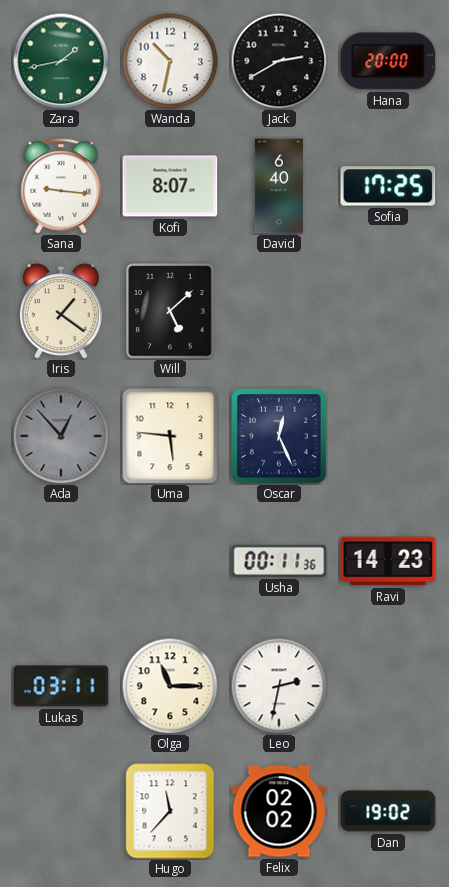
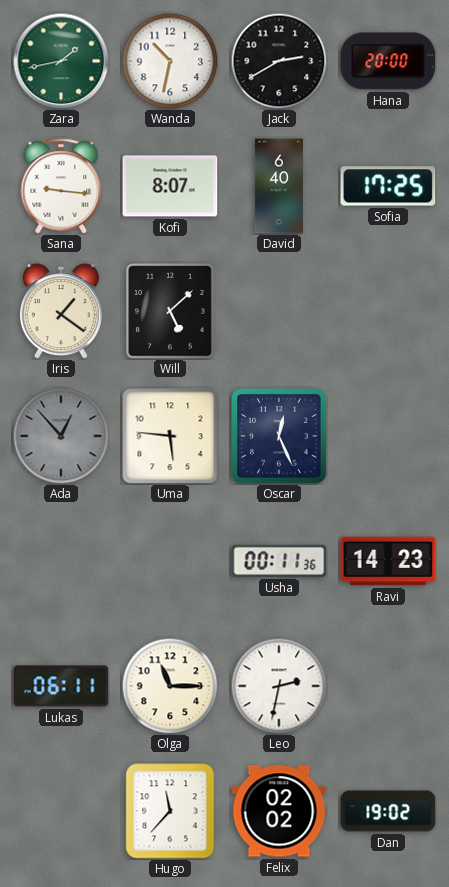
Lukas: 03:11 -> 06:11 (61, 686)
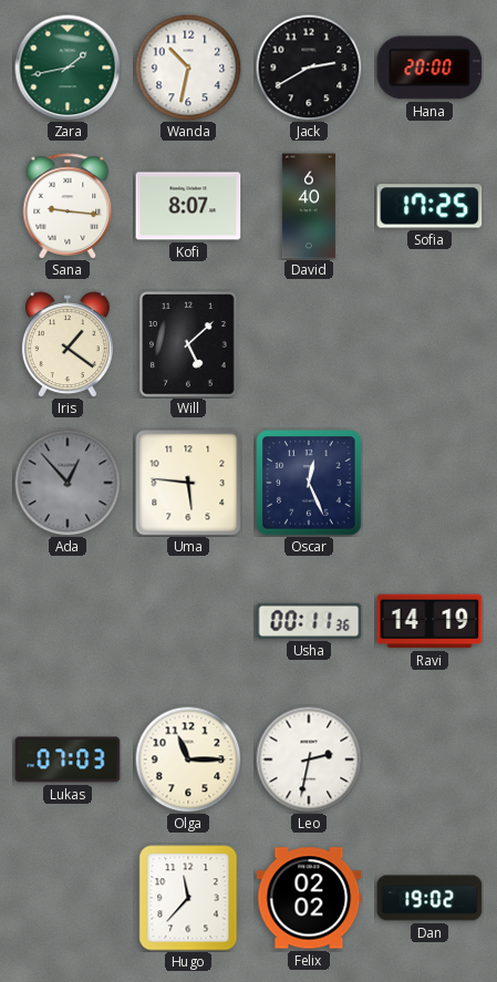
Ravi: 14:23 -> 14:19 (429, 621)
Lukas: 06:11 -> 07:03 (68, 759)
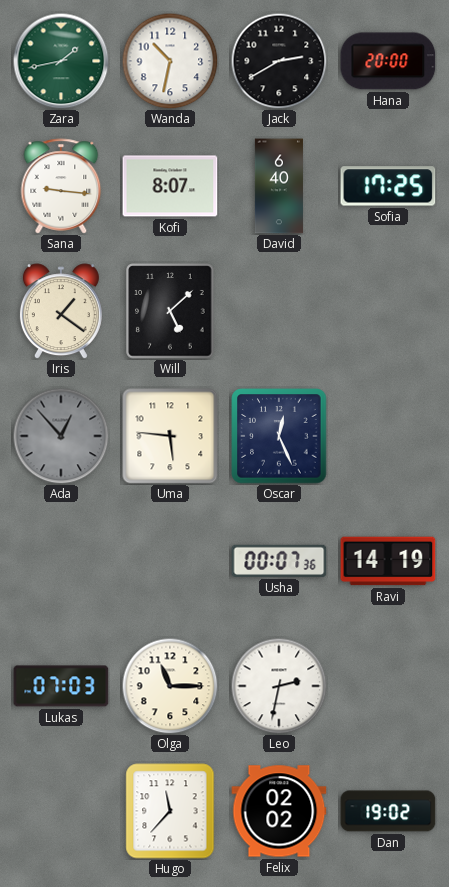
Usha: 00:11 -> 00:07 (279, 561)
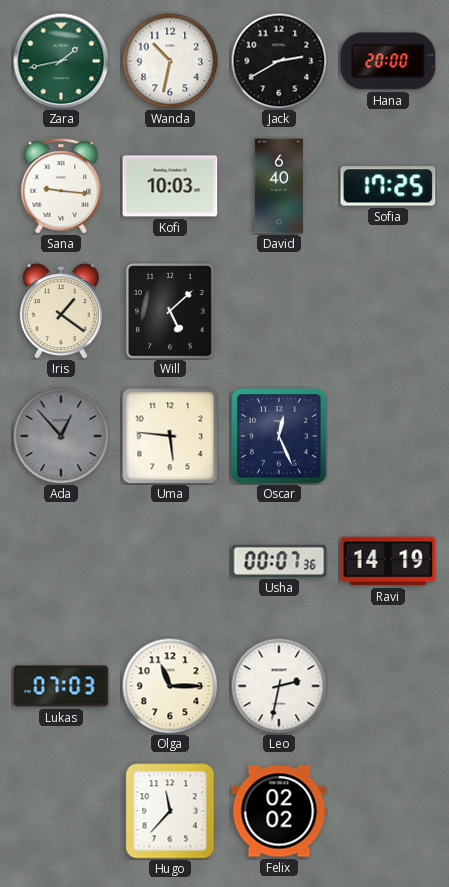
Kofi: 8:07 -> 10:03 (170, 186)
Dan: 19:02 -> none (388, 811)
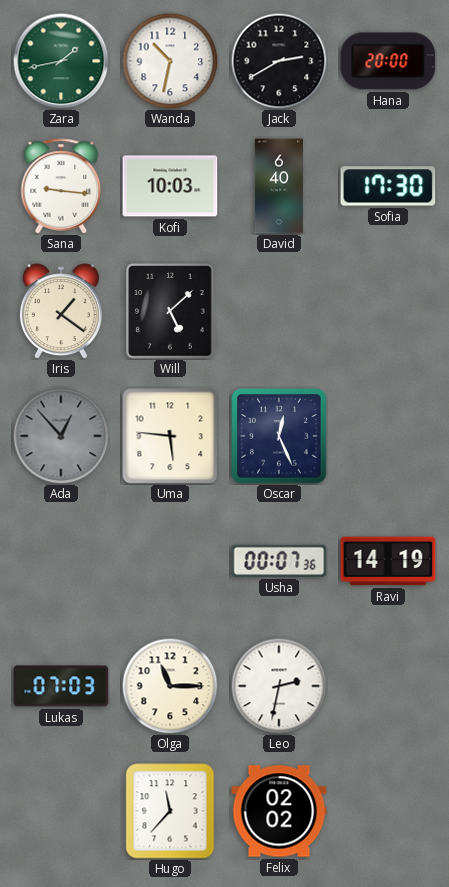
Sofia: 17:25 -> 17:30 (388, 186)
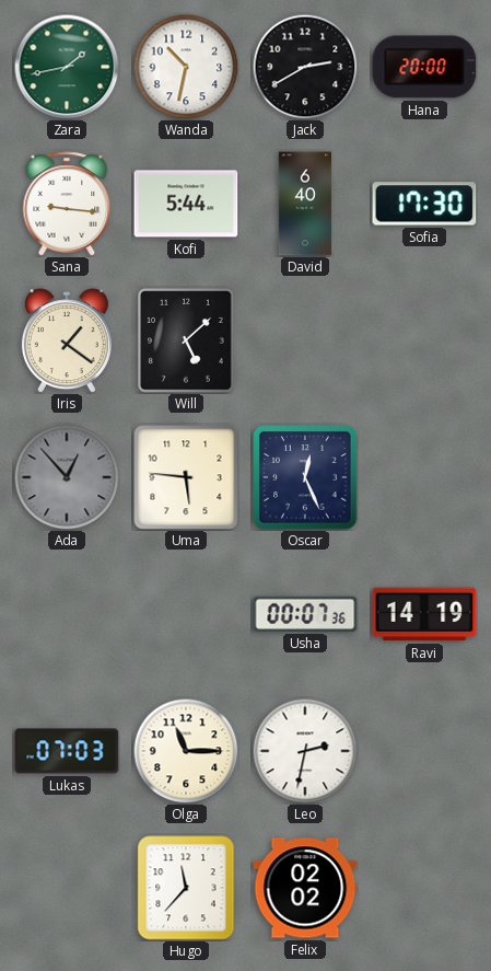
Kofi: 10:03 -> 5:44 (186, 204)
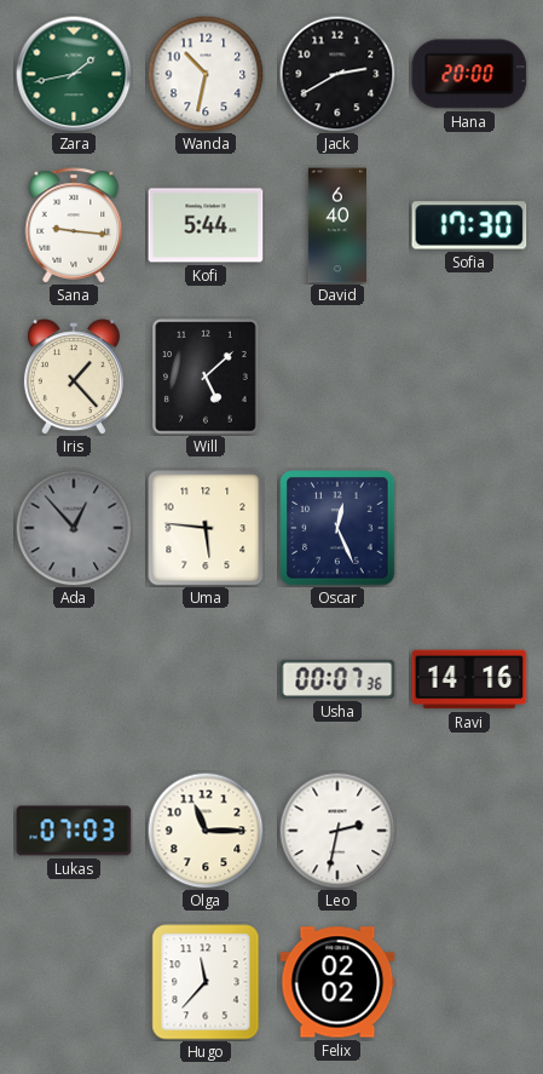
Iris: 1:21 -> 1:23 (74, 377)
Ravi: 14:19 -> 14:16 (469, 679)
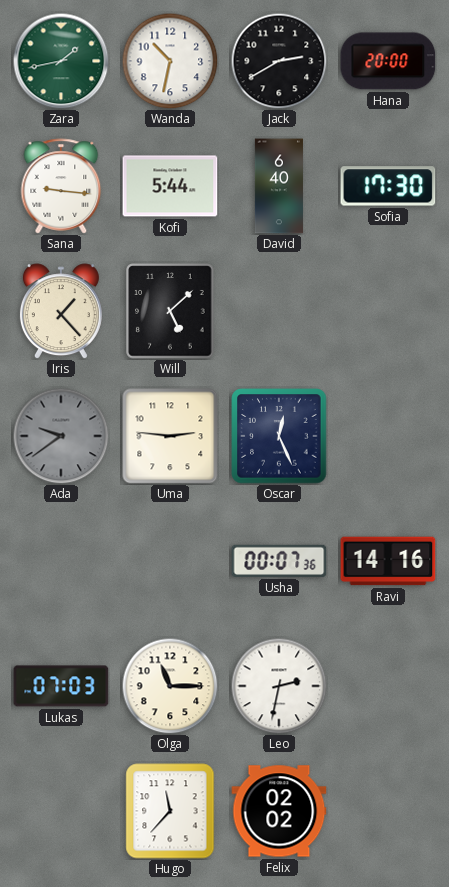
Ada: 12:53 -> 9:39 (61, 436)
Uma: 5:46 -> 2:46 (170, 436)
